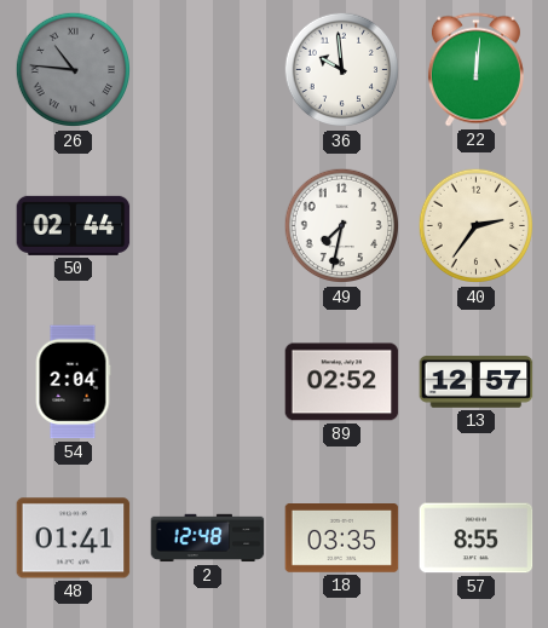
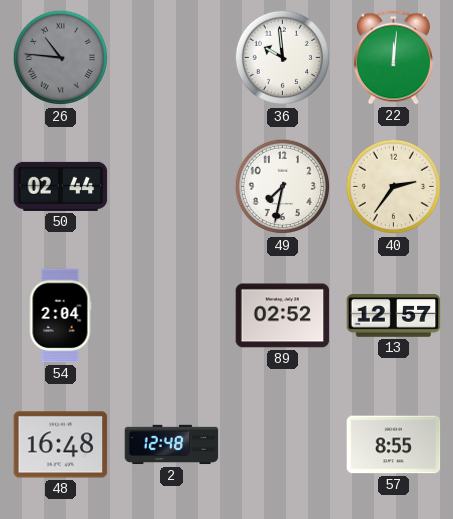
48: 01:41 -> 16:48 (61, 445)
18: 03:35 -> none (342, 538)
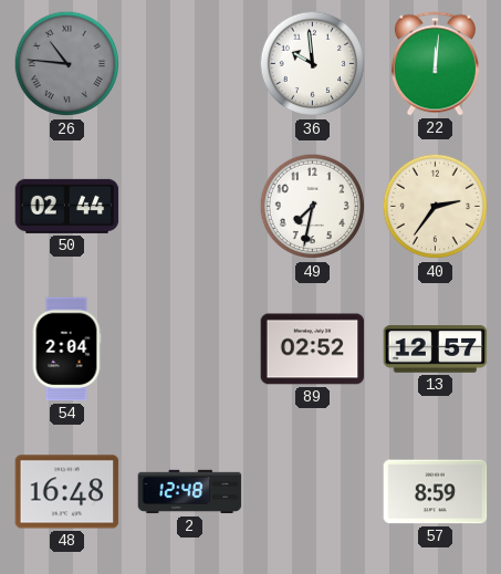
57: 8:55 -> 8:59 (436, 492)
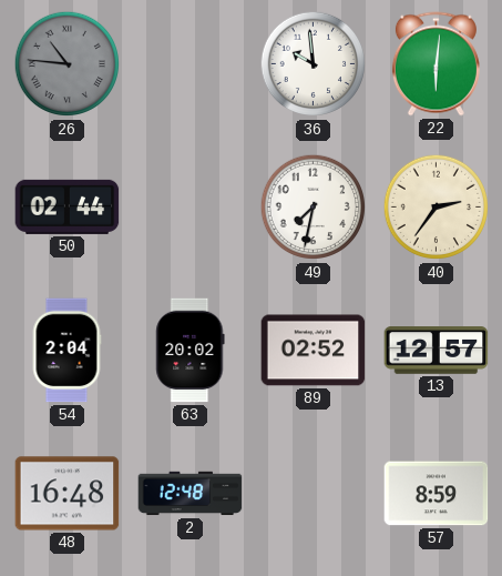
22: 12:01 -> 6:01 (436, 64)
63: none -> 20:02 (191, 351)
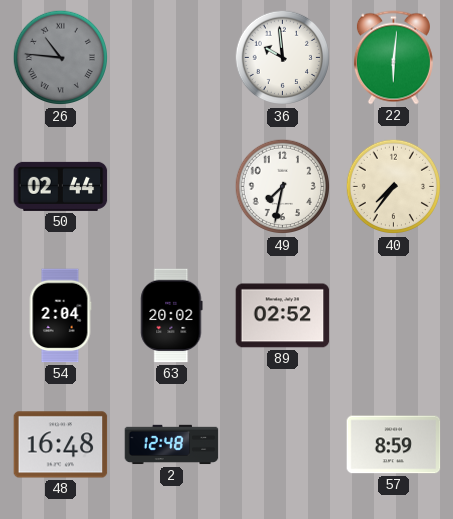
40: 2:36 -> 7:36 (393, 187)
13: 12:57 -> none (437, 351)
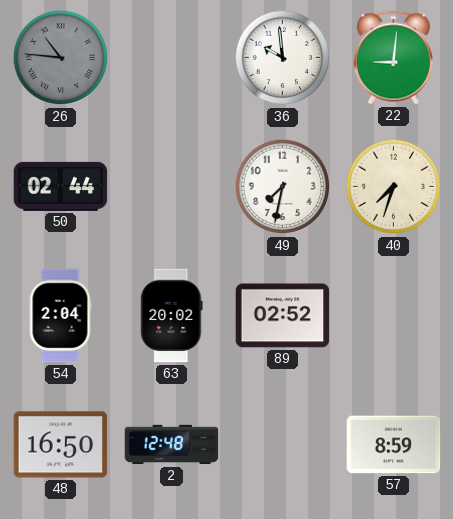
22: 6:01 -> 9:01 (393, 58)
40: 7:36 -> 7:33 (393, 187)
48: 16:48 -> 16:50 (61, 445)
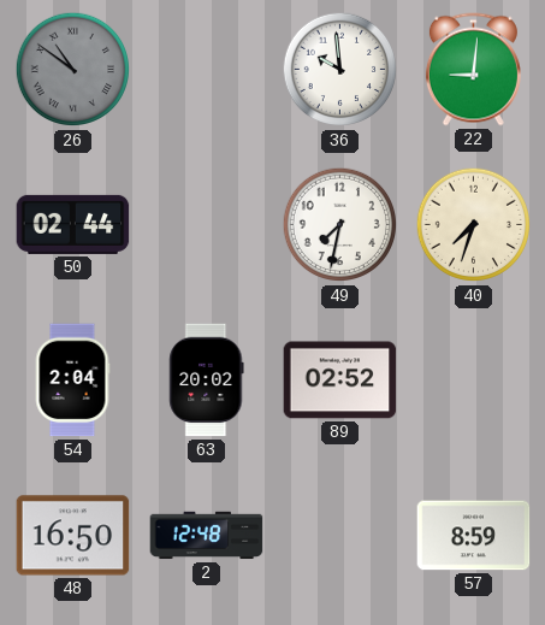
26: 10:46 -> 10:51 (72, 70)
